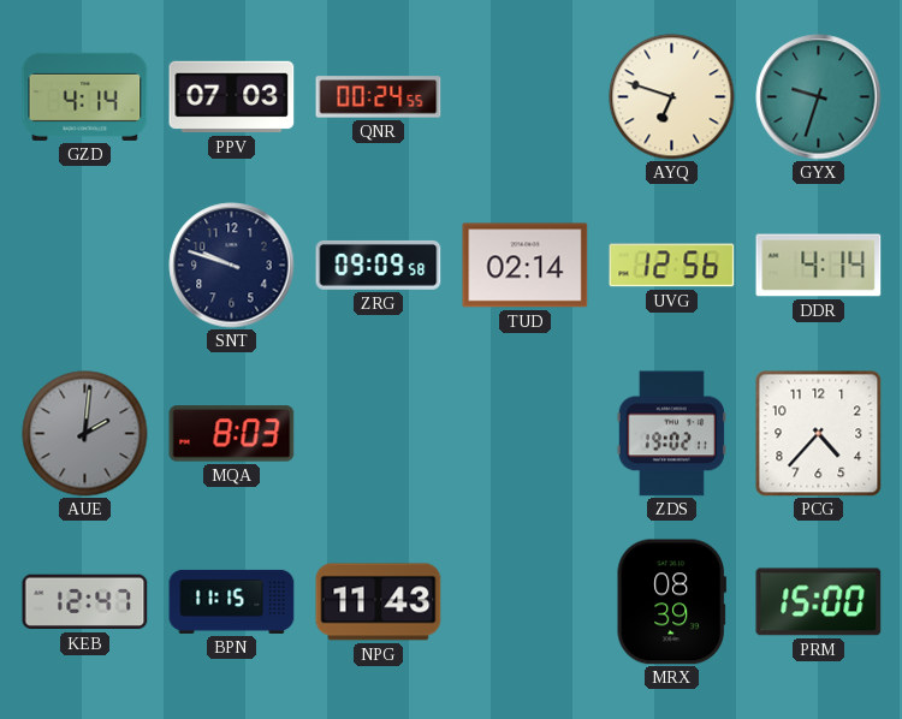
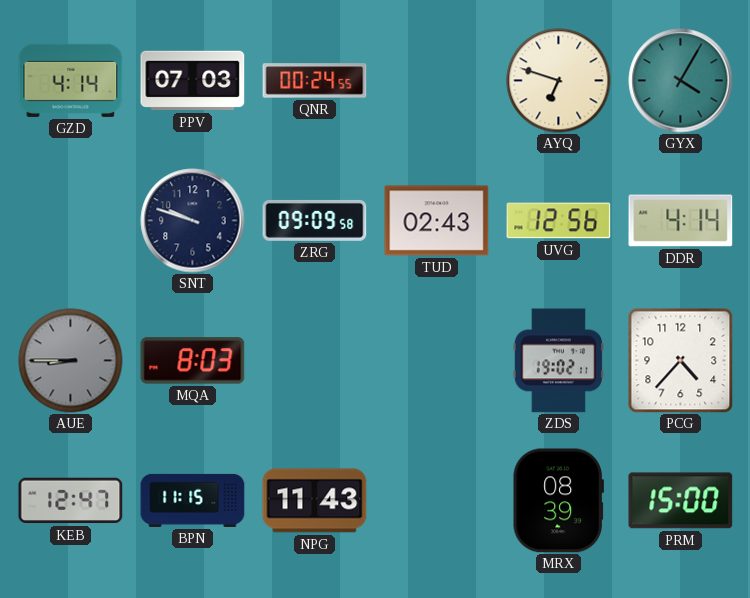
GYX: 9:33 -> 4:05 (681, 81)
TUD: 02:14 -> 02:43 (437, 221)
AUE: 2:01 -> 8:45 (71, 361)
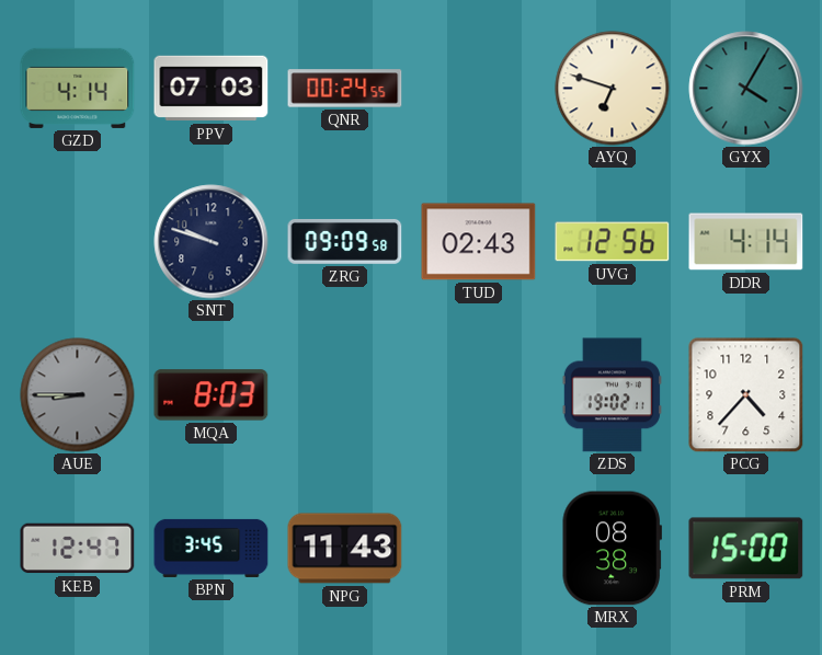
BPN: 11:15 -> 3:45 (212, 548)
MRX: 08:39 -> 08:38 (612, 549)
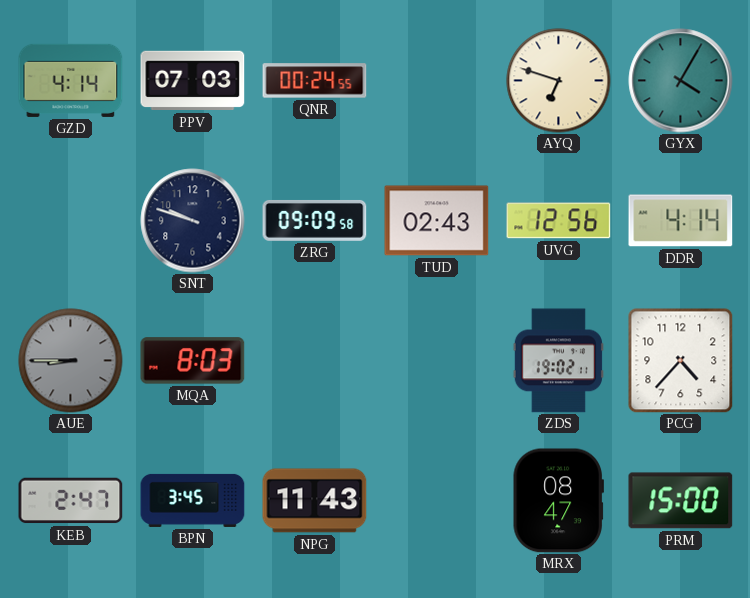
KEB: 12:47 -> 2:47 (71, 501)
MRX: 08:38 -> 08:47 (558, 501)
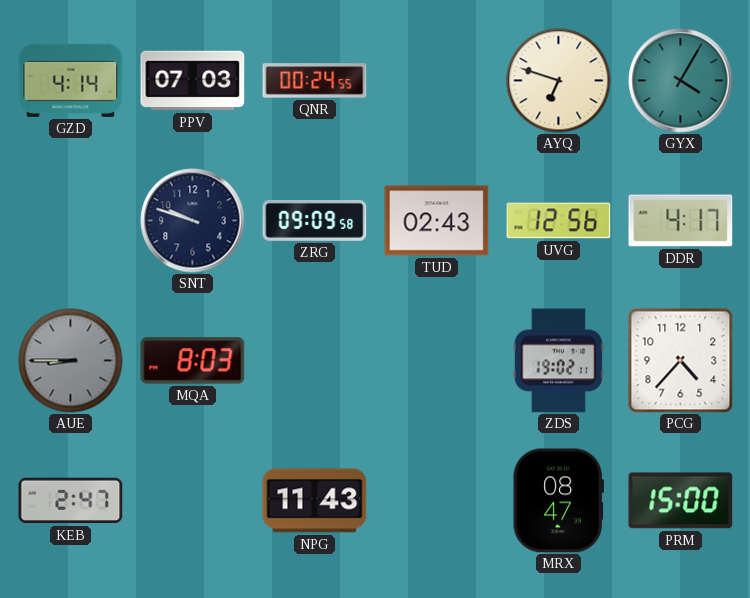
DDR: 4:14 -> 4:17 (681, 221)
BPN: 3:45 -> none (193, 500)
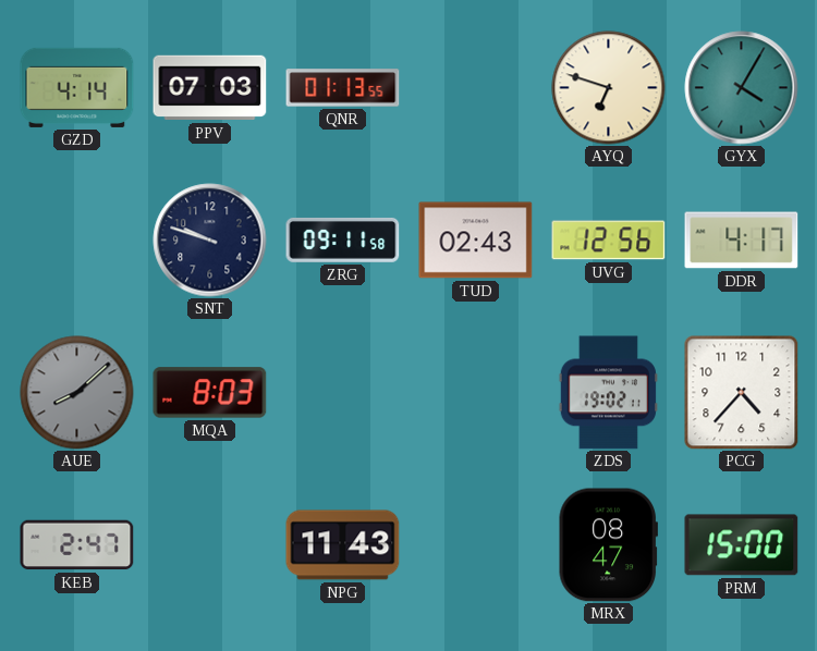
QNR: 00:24 -> 01:13 (343, 88)
ZRG: 09:09 -> 09:11 (343, 239)
AUE: 8:45 -> 8:08 (77, 393)
